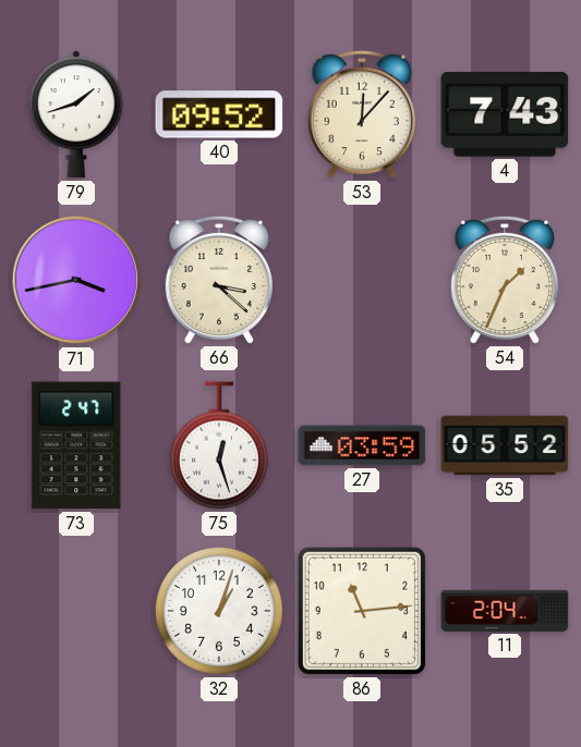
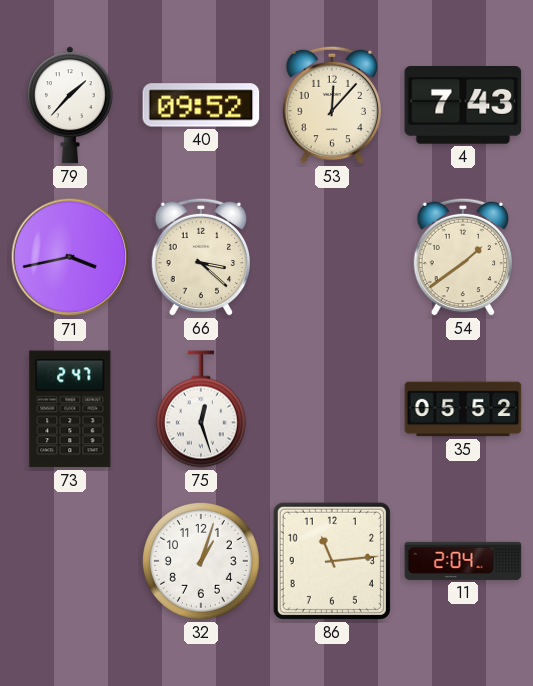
79: 1:42 -> 1:37 (70, 105)
54: 1:34 -> 1:39 (462, 257)
27: 03:59 -> none (362, 445)
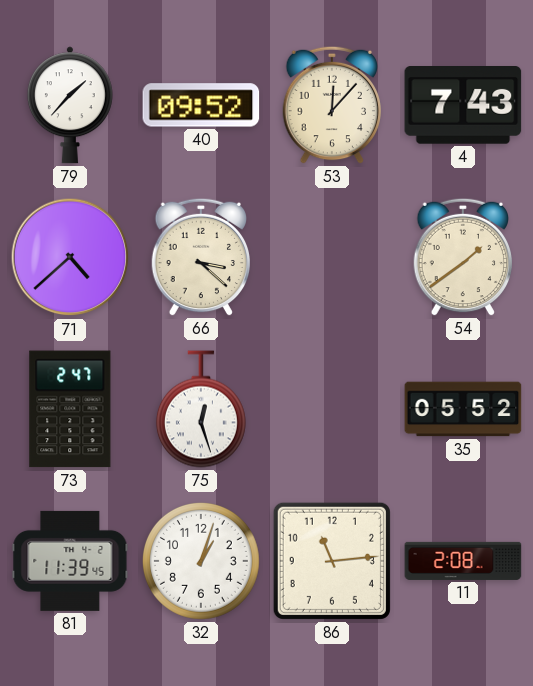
71: 3:43 -> 4:38 (70, 257)
81: none -> 11:39 (70, 561)
11: 2:04 -> 2:08 (463, 561)
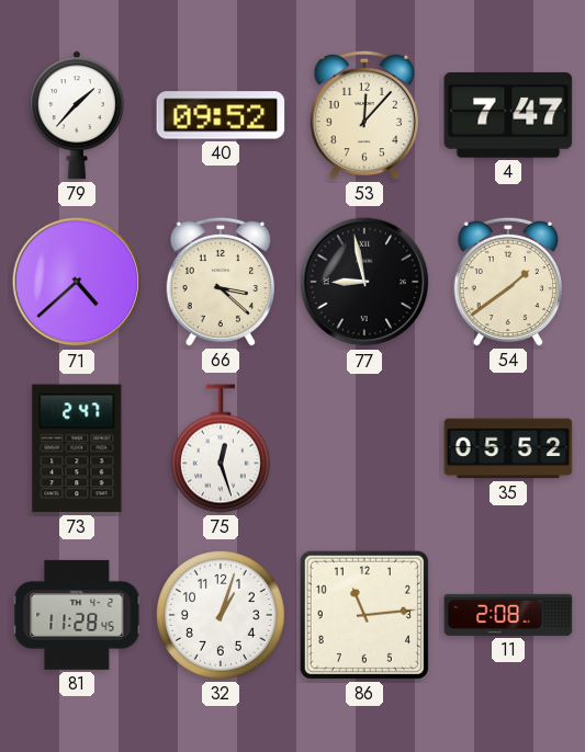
4: 7:43 -> 7:47 (508, 116)
77: none -> 8:58 (364, 282)
81: 11:39 -> 11:28 (77, 615)
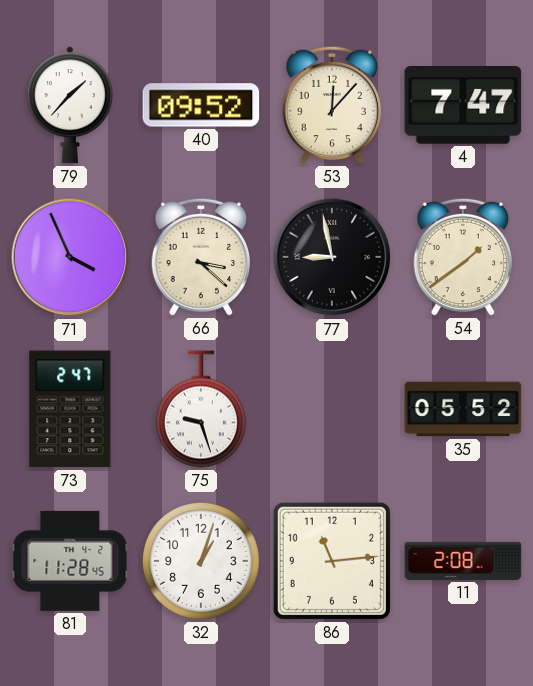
71: 4:38 -> 3:56 (70, 257)
75: 12:27 -> 9:27 (201, 409)
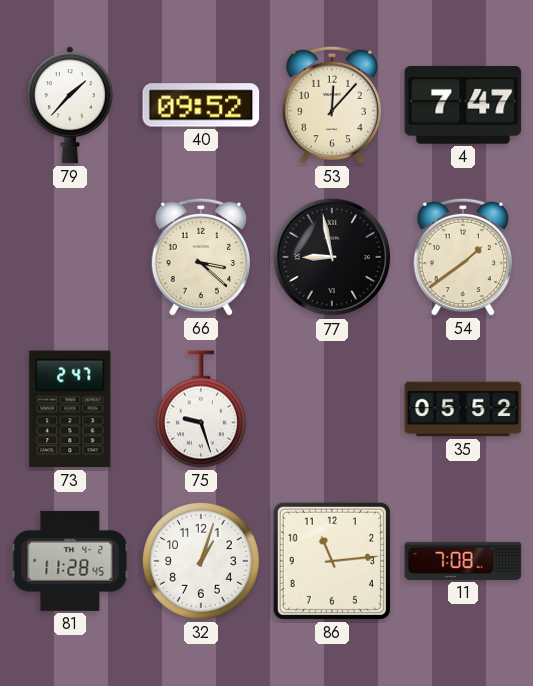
71: 3:56 -> none (70, 257)
11: 2:08 -> 7:08 (463, 561)
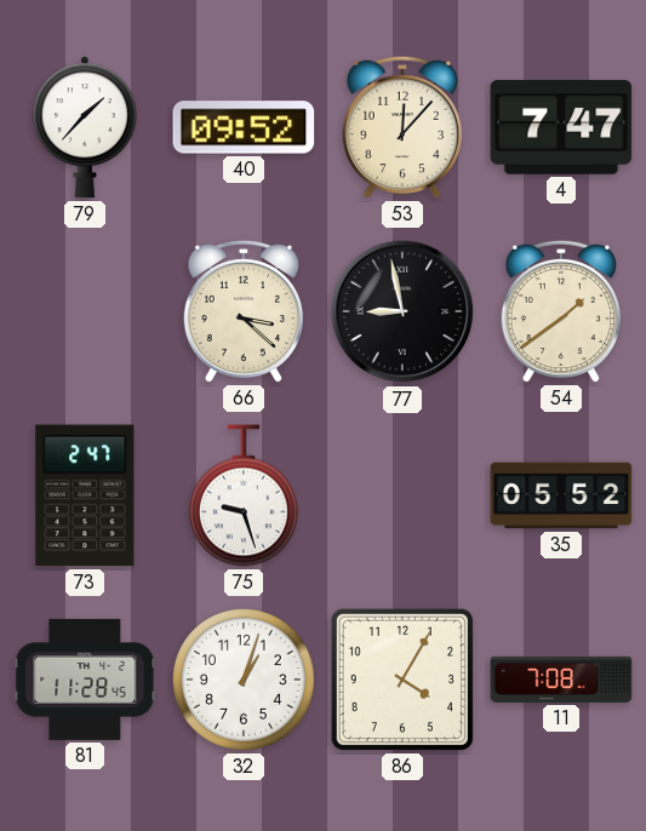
86: 11:14 -> 4:05 (402, 680)
